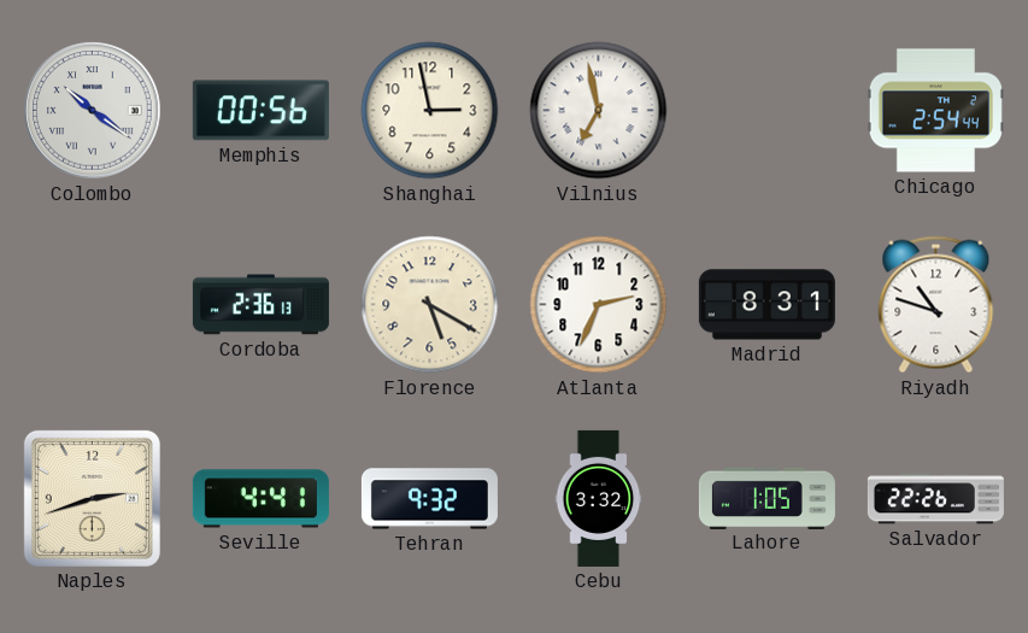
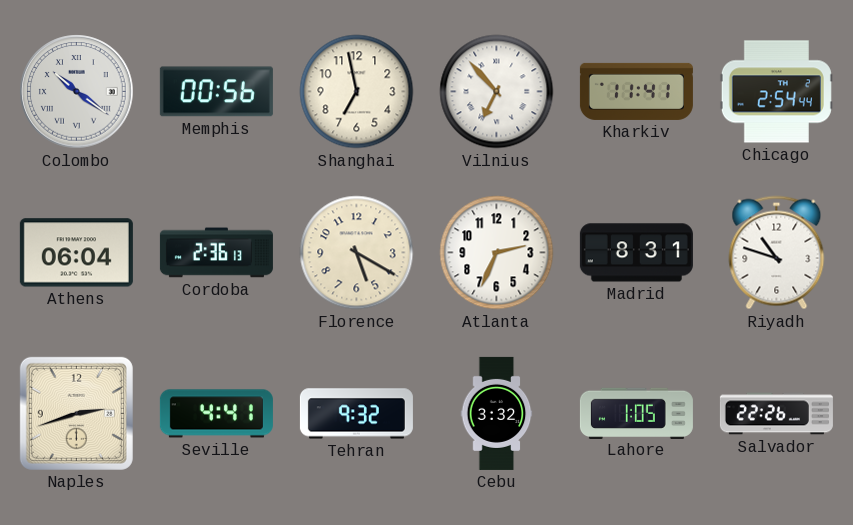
Shanghai: 2:58 -> 6:58 (357, 92)
Vilnius: 6:58 -> 6:53 (497, 92)
Kharkiv: none -> 11:41 (636, 91)
Athens: none -> 06:04 (76, 253)
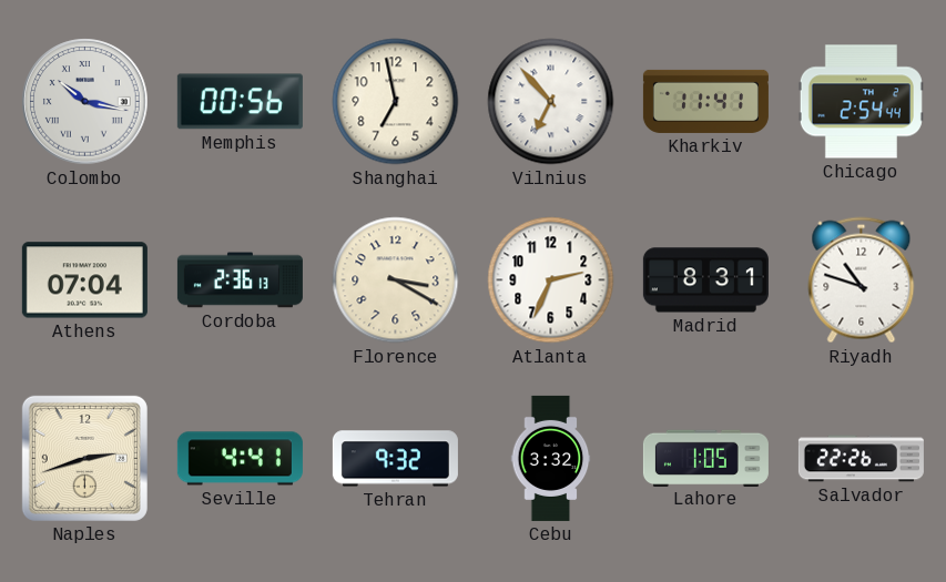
Colombo: 10:21 -> 10:17 (85, 102)
Athens: 06:04 -> 07:04 (84, 280)
Florence: 5:20 -> 3:20 (396, 280)
